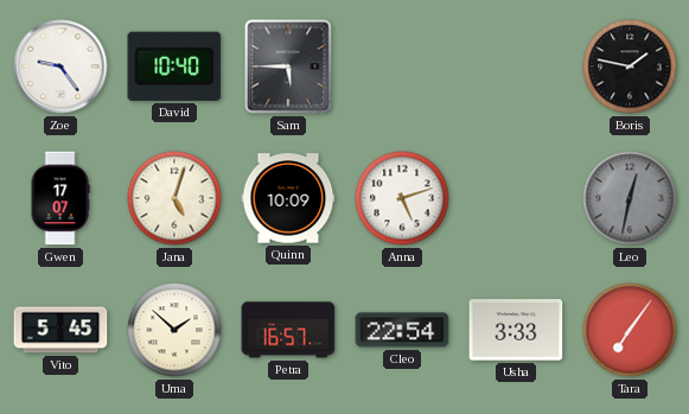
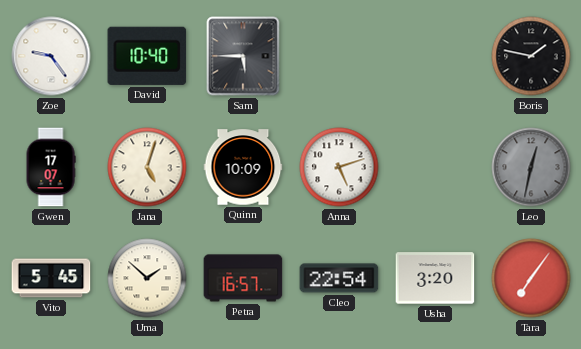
Usha: 3:33 -> 3:20 (435, 278)
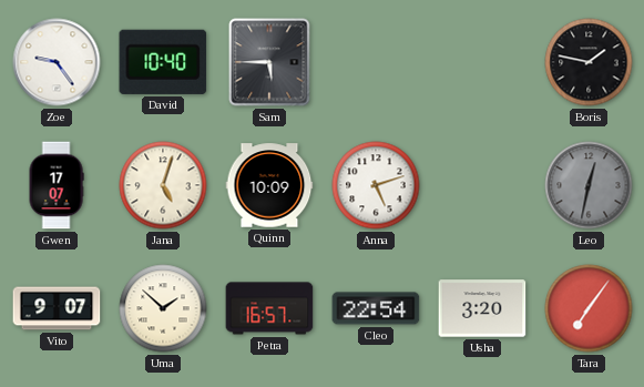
Vito: 5:45 -> 9:07 (57, 308)
